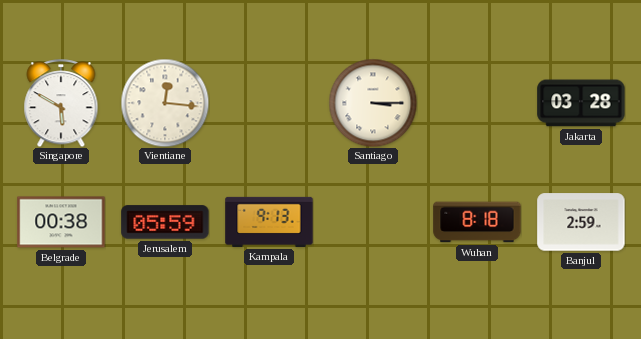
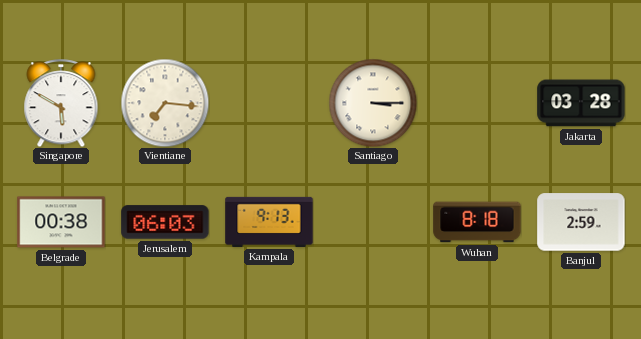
Vientiane: 12:16 -> 7:16 (165, 103)
Jerusalem: 05:59 -> 06:03 (165, 222)
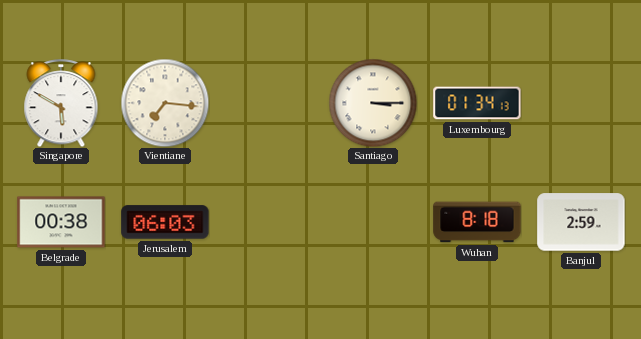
Luxembourg: none -> 01:34 (477, 103)
Jakarta: 03:28 -> none (581, 103)
Kampala: 9:13 -> none (269, 222)
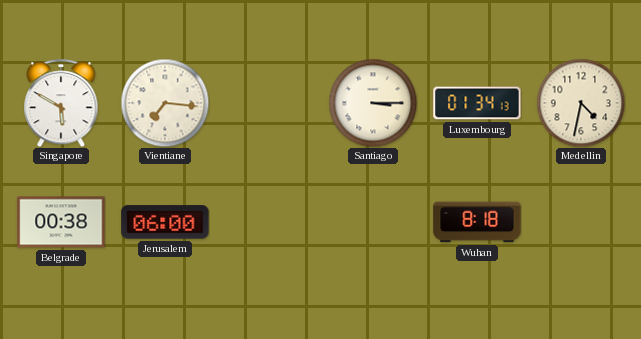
Medellin: none -> 4:32 (581, 103)
Jerusalem: 06:03 -> 06:00 (165, 222)
Banjul: 2:59 -> none (581, 222)
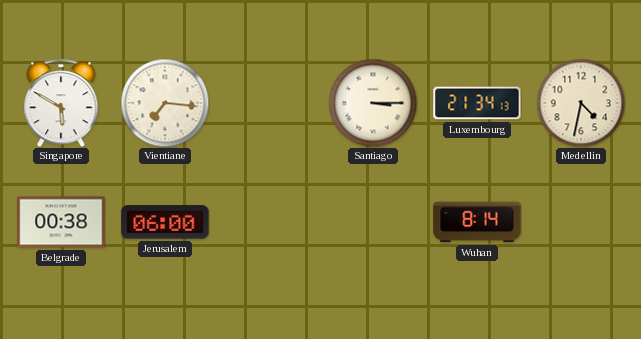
Luxembourg: 01:34 -> 21:34 (477, 103)
Wuhan: 8:18 -> 8:14 (477, 222)
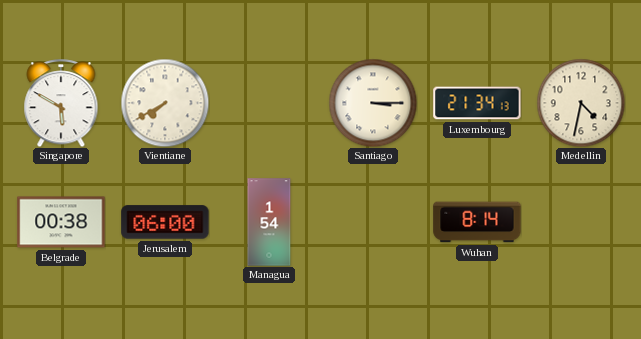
Vientiane: 7:16 -> 7:40 (165, 103)
Managua: none -> 1:54 (269, 222)
